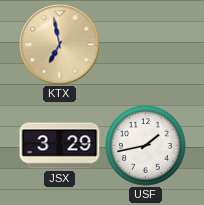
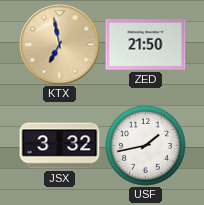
ZED: none -> 21:50 (146, 45)
JSX: 3:29 -> 3:32 (60, 146)
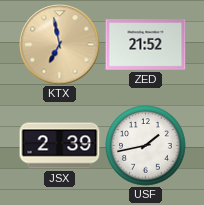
ZED: 21:50 -> 21:52 (146, 45)
JSX: 3:32 -> 2:39 (60, 146)
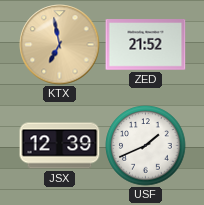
JSX: 2:39 -> 12:39 (60, 146)
USF: 1:43 -> 1:41 (146, 146)
